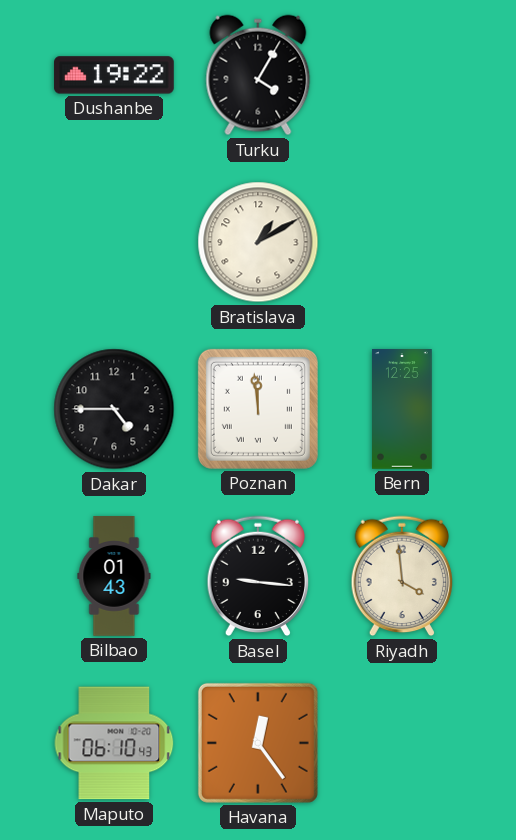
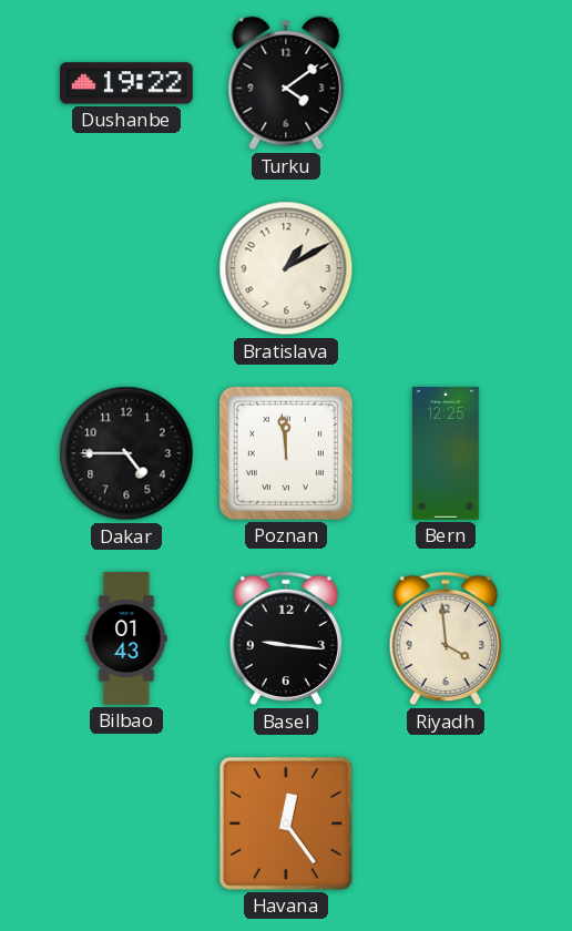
Turku: 4:05 -> 4:09 (286, 83)
Maputo: 06:10 -> none (114, 743)
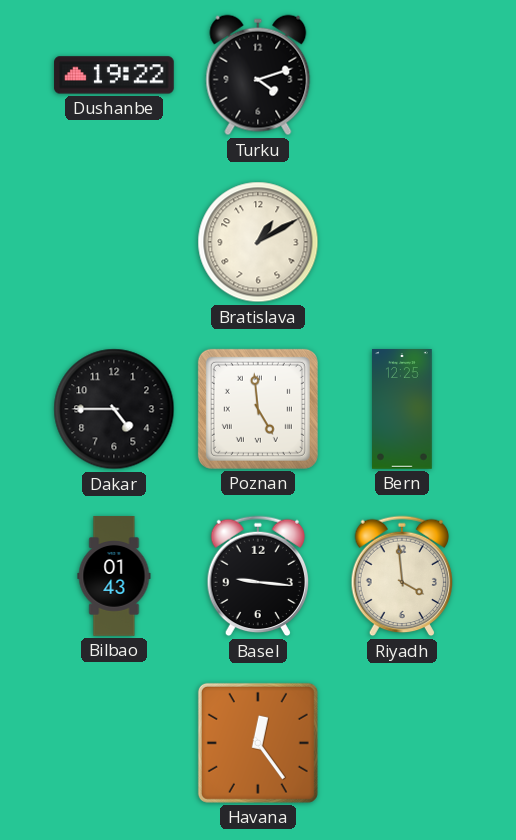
Turku: 4:09 -> 4:12 (258, 75)
Poznan: 11:59 -> 4:59 (258, 409)
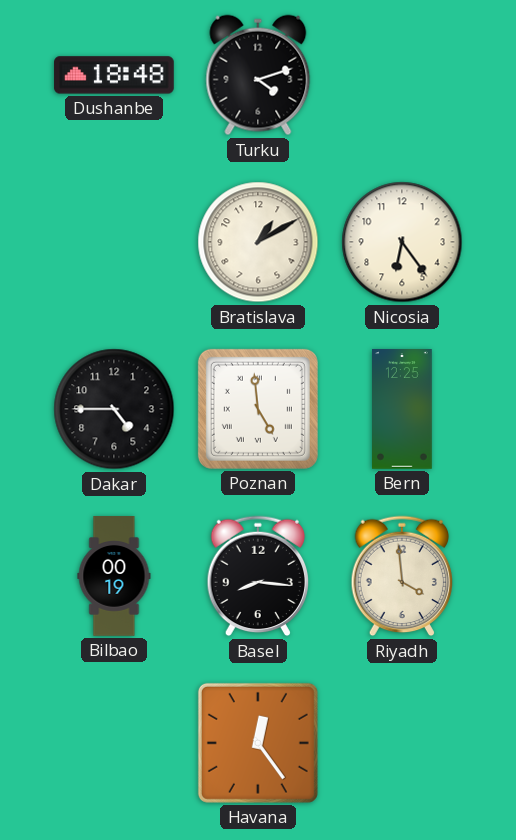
Dushanbe: 19:22 -> 18:48 (114, 75)
Nicosia: none -> 6:24 (402, 242)
Bilbao: 01:43 -> 00:19 (114, 576)
Basel: 9:16 -> 8:16 (258, 576)
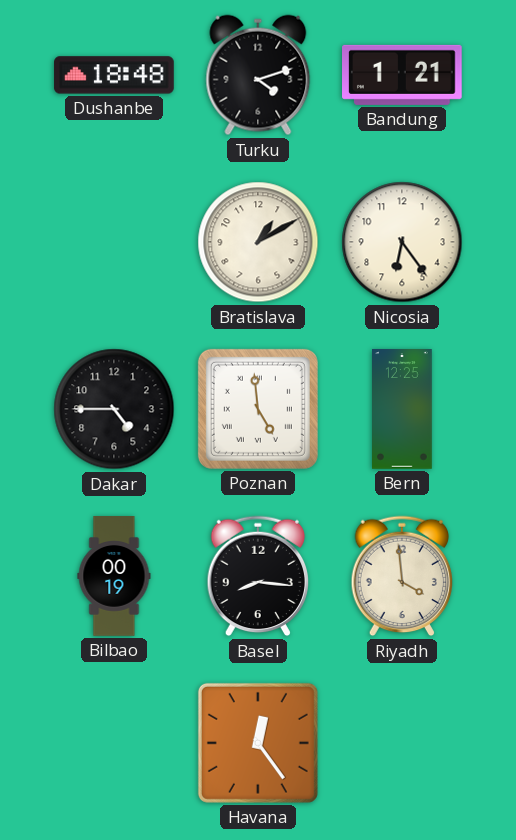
Bandung: none -> 1:21 (403, 75)
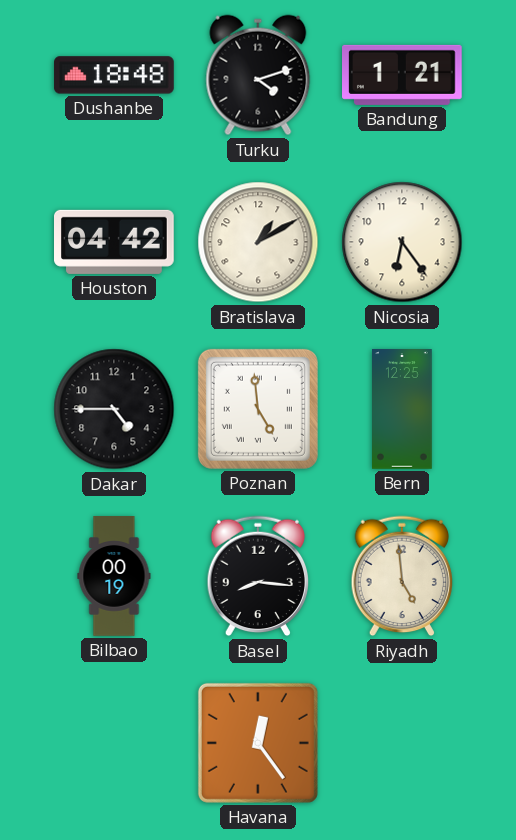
Houston: none -> 04:42 (115, 242)
Riyadh: 3:59 -> 4:59 (402, 576)
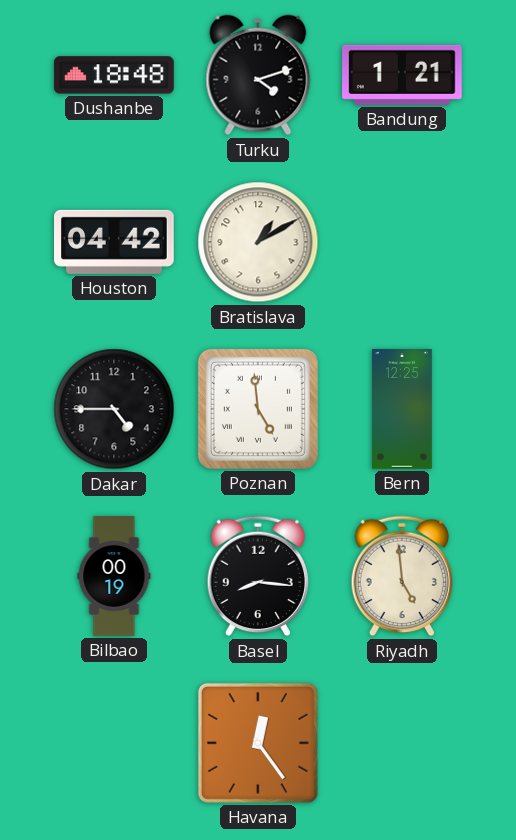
Nicosia: 6:24 -> none (402, 242)
